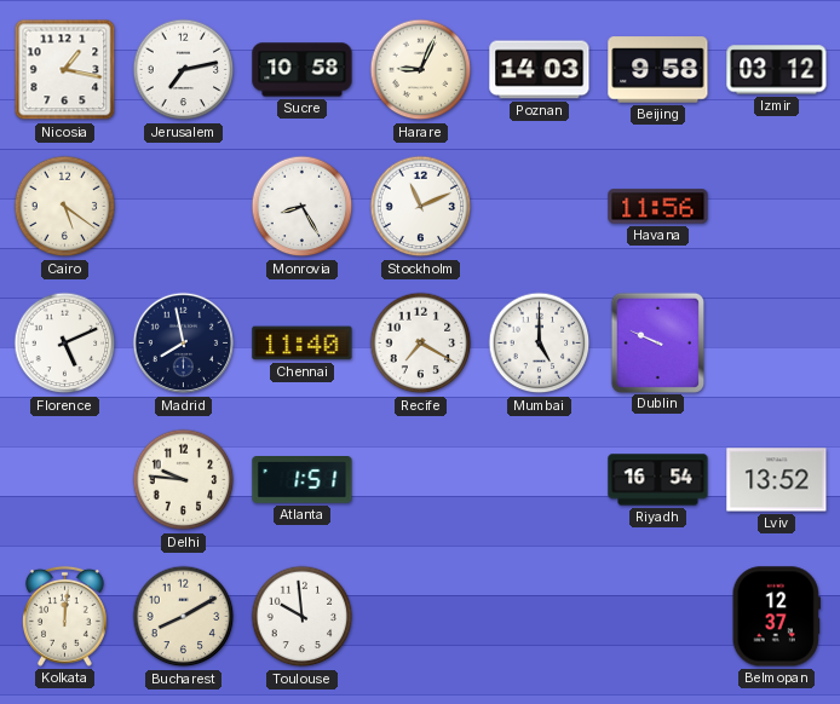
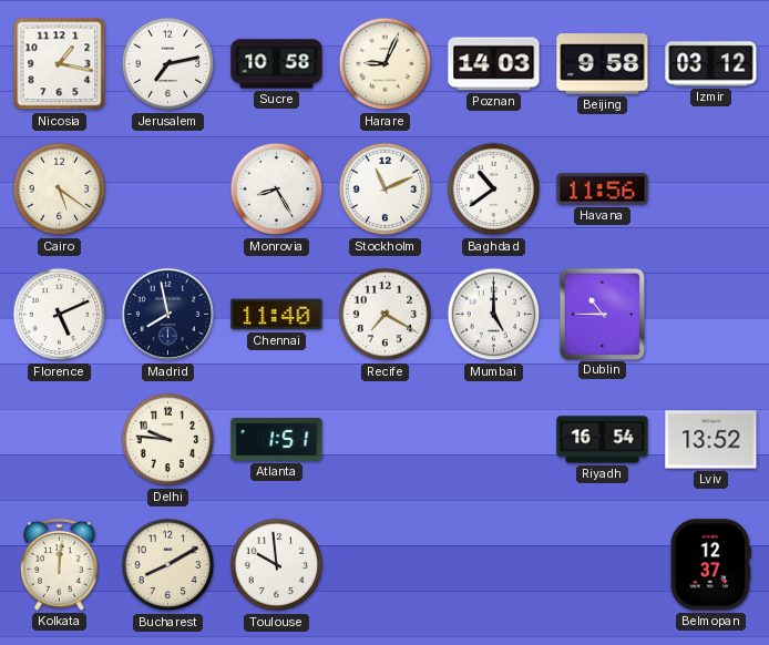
Baghdad: none -> 10:39 (494, 190)
Dublin: 9:49 -> 10:45 (602, 314)
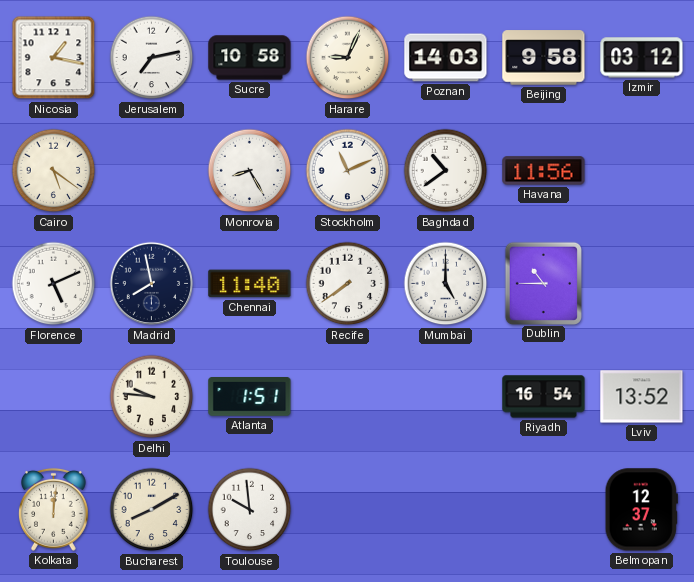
Recife: 7:20 -> 7:39 (348, 284)
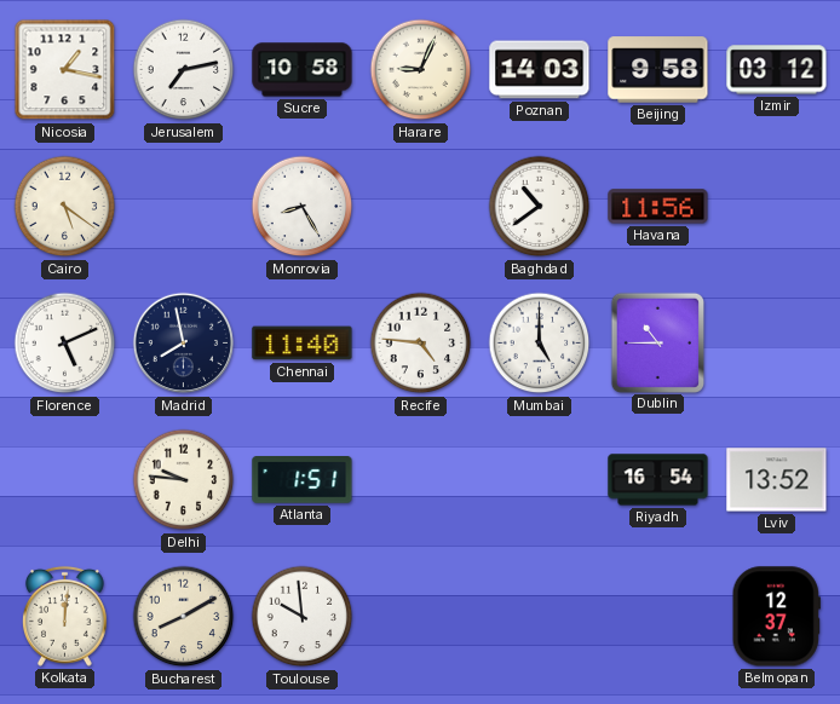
Stockholm: 11:11 -> none (348, 171)
Recife: 7:39 -> 4:46 (421, 344)
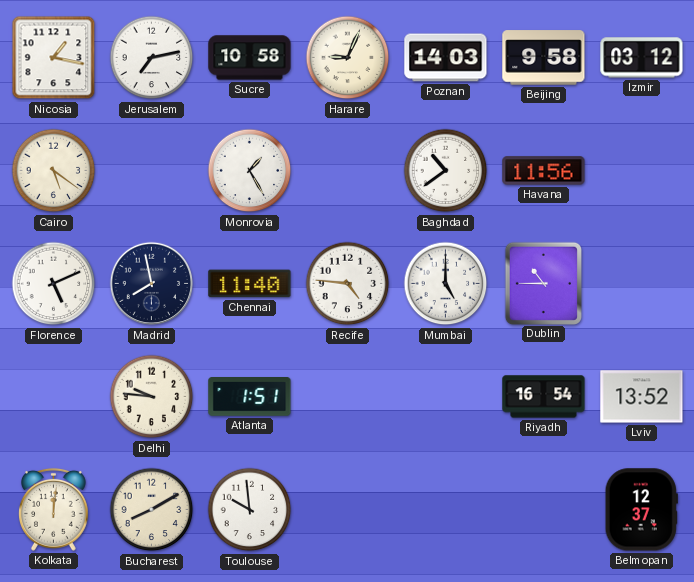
Monrovia: 8:25 -> 1:25 (250, 171)
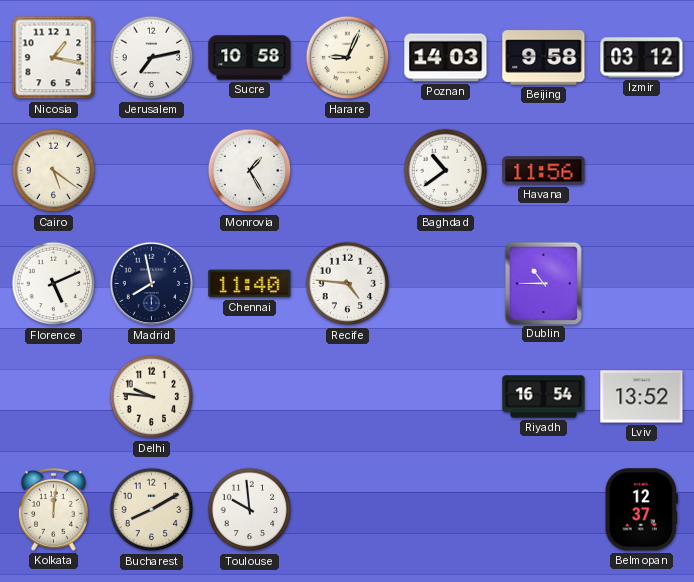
Mumbai: 5:00 -> none (446, 284)
Atlanta: 1:51 -> none (250, 397)
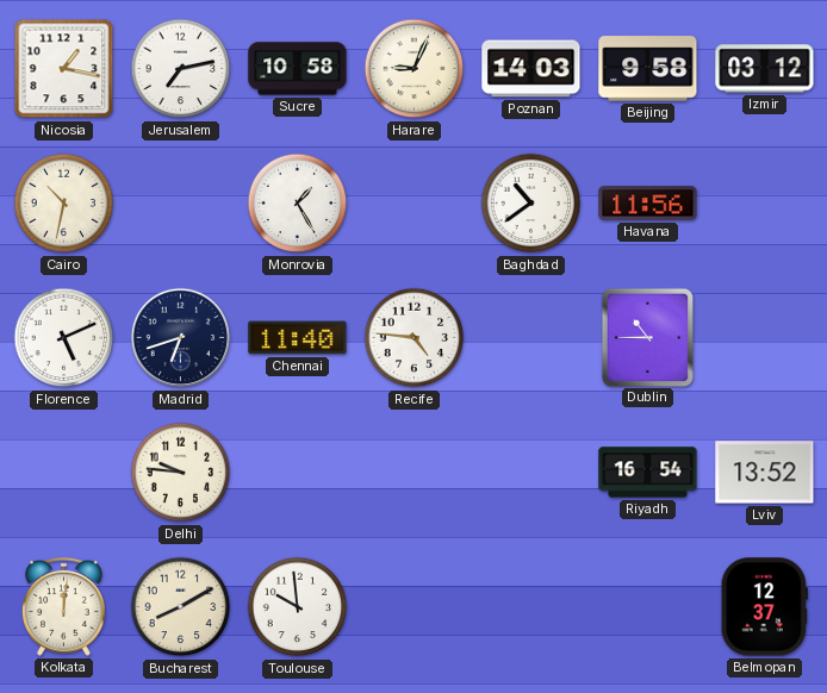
Cairo: 5:21 -> 10:32 (64, 204)
Madrid: 7:58 -> 6:42 (181, 338)
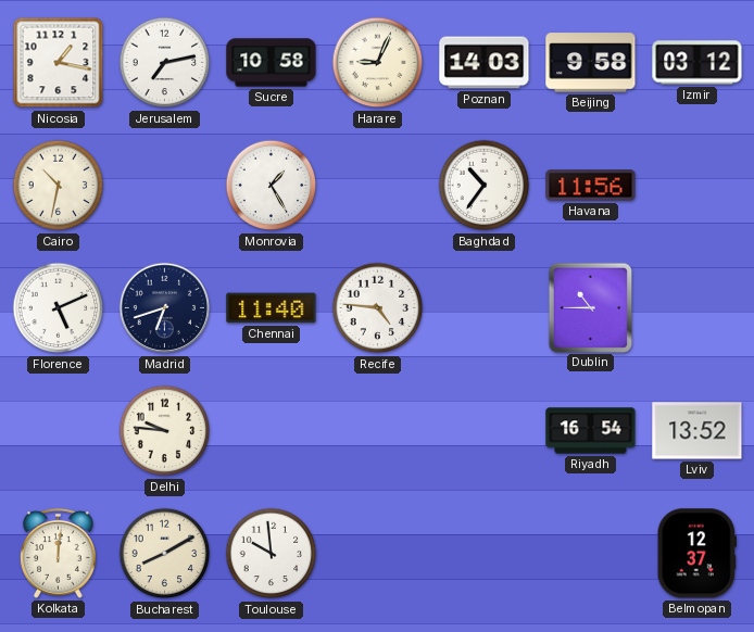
Baghdad: 10:39 -> 10:36 (485, 186)
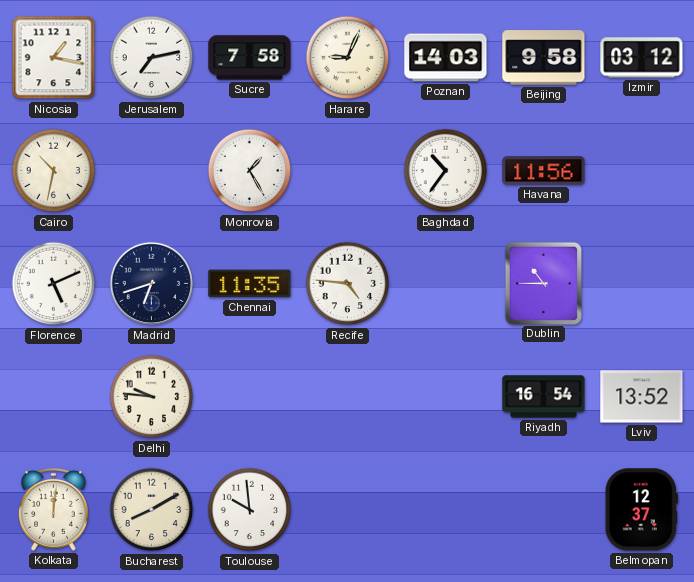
Sucre: 10:58 -> 7:58 (250, 58)
Chennai: 11:40 -> 11:35 (250, 284)
